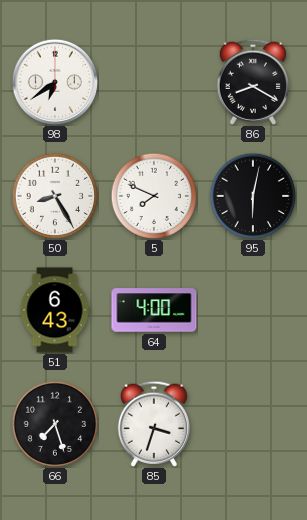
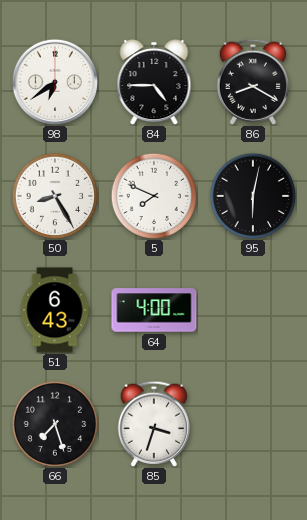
84: none -> 4:45 (154, 82)
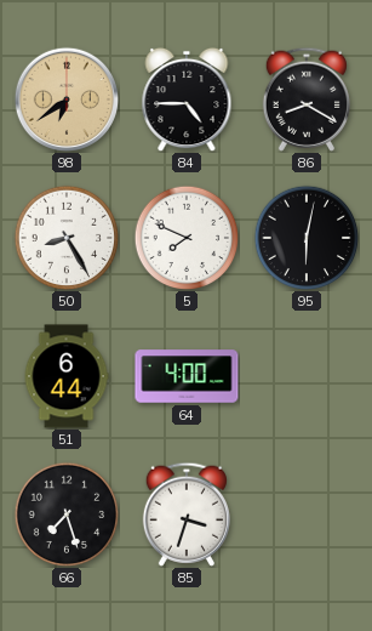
98 dial: white -> champagne (65, 98)
51: 6:43 -> 6:44 (67, 376)
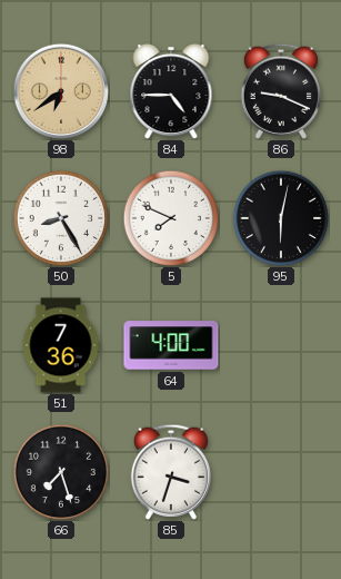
86: 8:20 -> 9:19 (281, 91)
51: 6:44 -> 7:36 (61, 345)
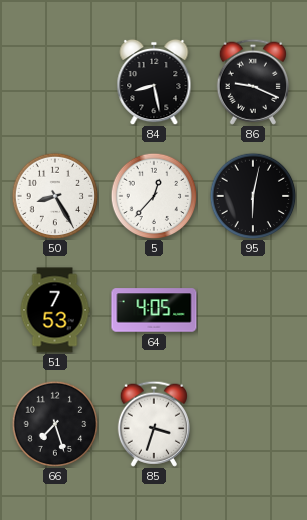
98: 6:39 -> none (60, 90)
84: 4:45 -> 8:28 (154, 82)
5: 7:49 -> 12:37 (154, 196)
51: 7:36 -> 7:53 (55, 310)
64: 4:00 -> 4:05 (154, 310)
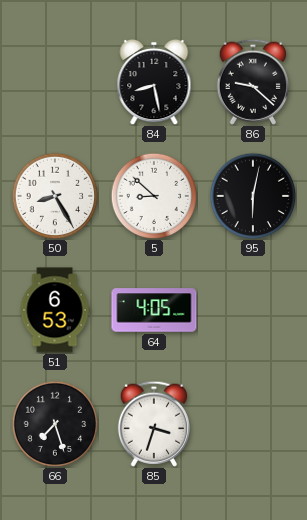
86: 9:19 -> 9:22 (253, 82)
5: 12:37 -> 8:52 (154, 196)
51: 7:53 -> 6:53 (55, 310)
